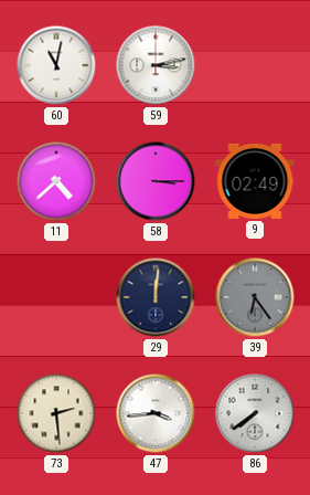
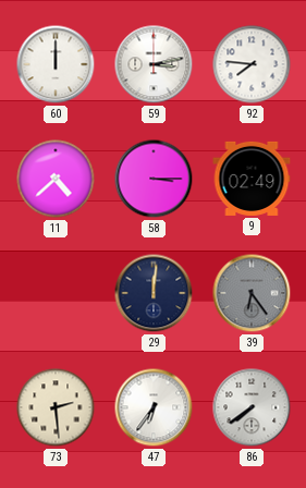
60: 11:02 -> 12:00 (56, 64)
92: none -> 7:46 (252, 64)
47: 3:44 -> 6:36 (154, 407)
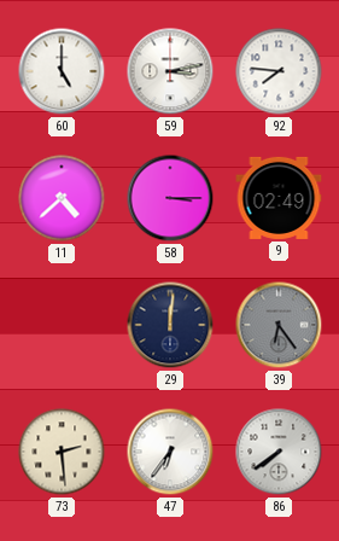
60: 12:00 -> 5:00 (62, 71)
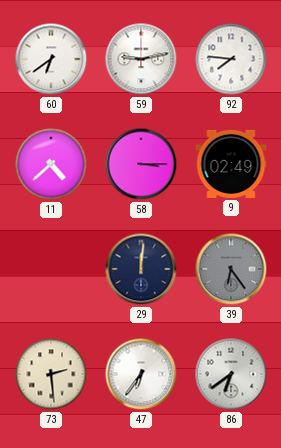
60: 5:00 -> 6:39 (51, 59)
59: 3:13 -> 9:13 (141, 59)
86: 7:39 -> 6:39 (231, 374)
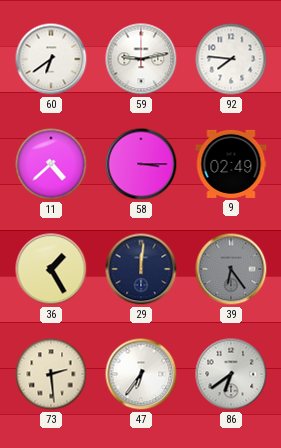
36: none -> 1:25 (51, 269)
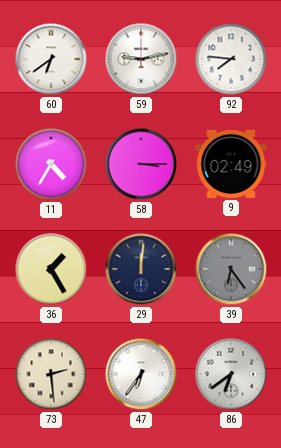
11: 4:38 -> 4:35 (51, 164)
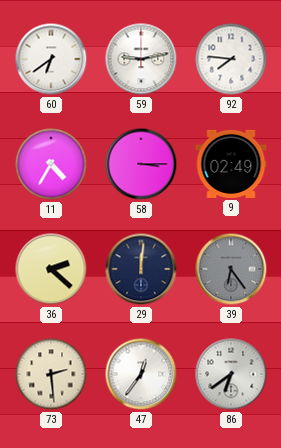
36: 1:25 -> 2:22 (51, 269)
47: 6:36 -> 12:36 (141, 374)
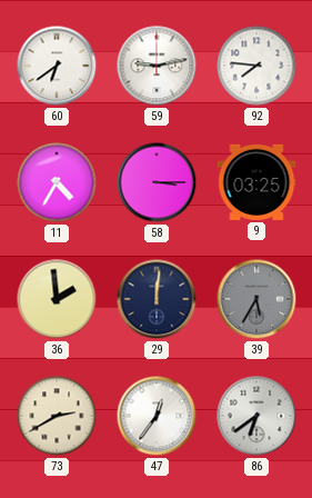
9: 02:49 -> 03:25 (256, 182)
36: 2:22 -> 1:59 (57, 299)
39: 6:24 -> 5:35 (256, 299)
73: 2:29 -> 2:40 (57, 416)
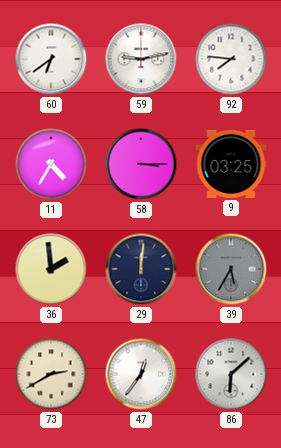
86: 6:39 -> 6:08 (231, 374)
